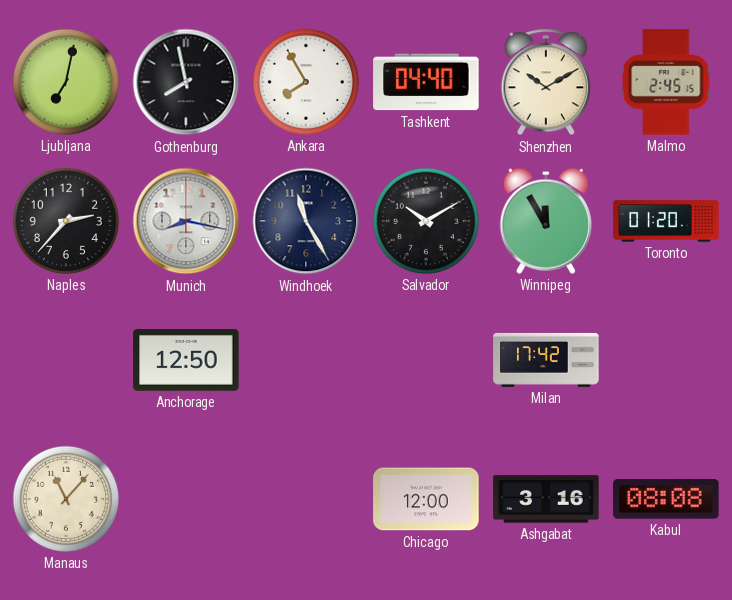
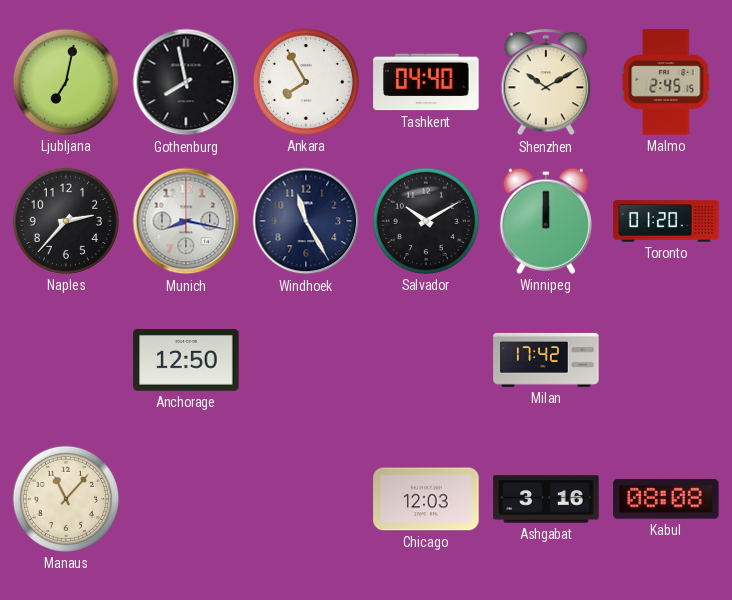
Winnipeg: 11:55 -> 12:00 (546, 221)
Chicago: 12:00 -> 12:03 (426, 499)
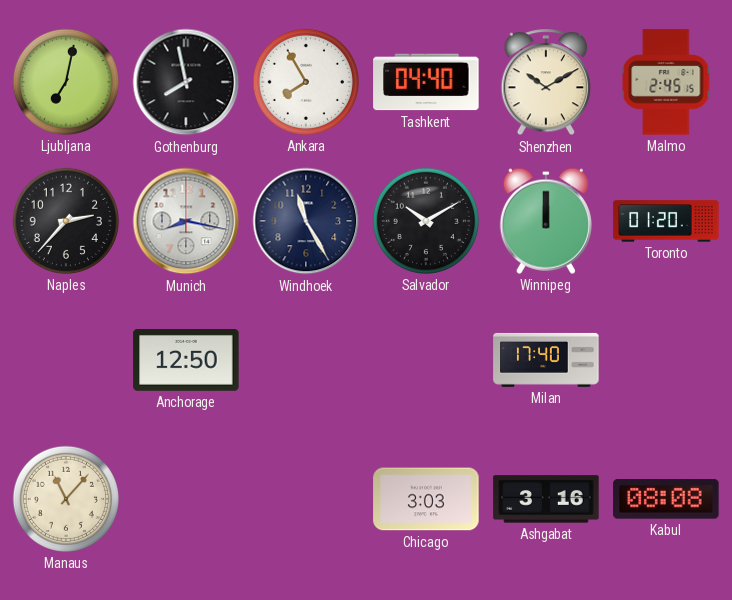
Milan: 17:42 -> 17:40 (546, 360)
Chicago: 12:03 -> 3:03 (426, 499)
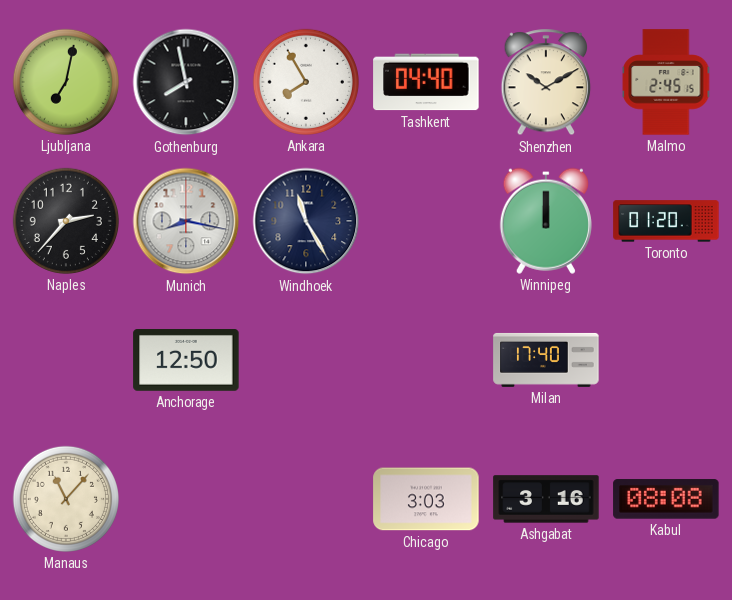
Salvador: 10:10 -> none (426, 221)
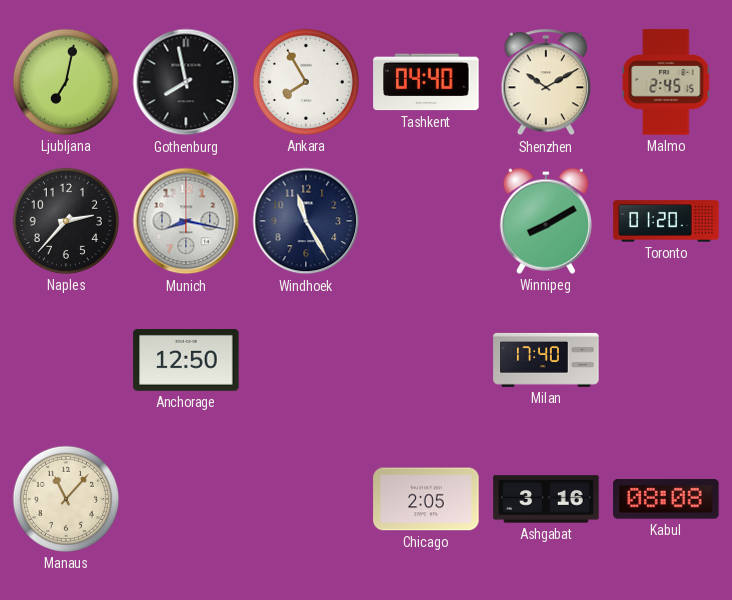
Winnipeg: 12:00 -> 8:10 (546, 221)
Chicago: 3:03 -> 2:05 (426, 499)
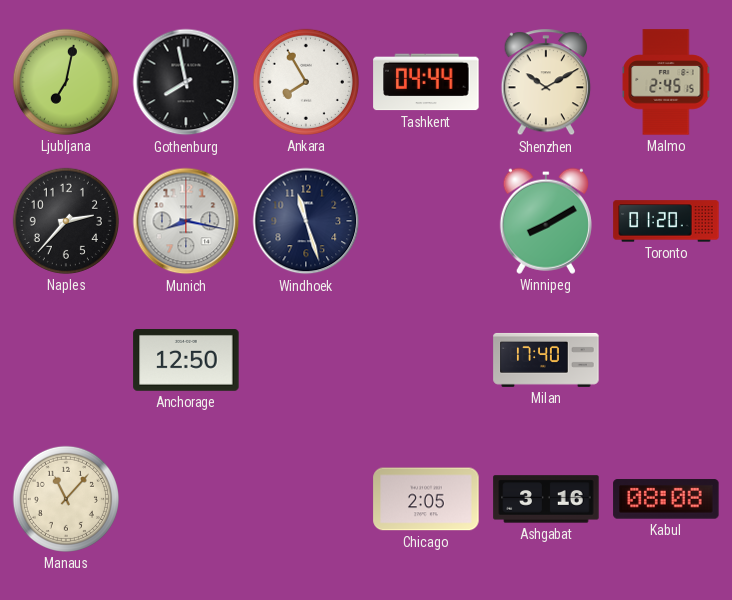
Tashkent: 04:40 -> 04:44 (426, 82)
Windhoek: 11:25 -> 11:27 (306, 221)
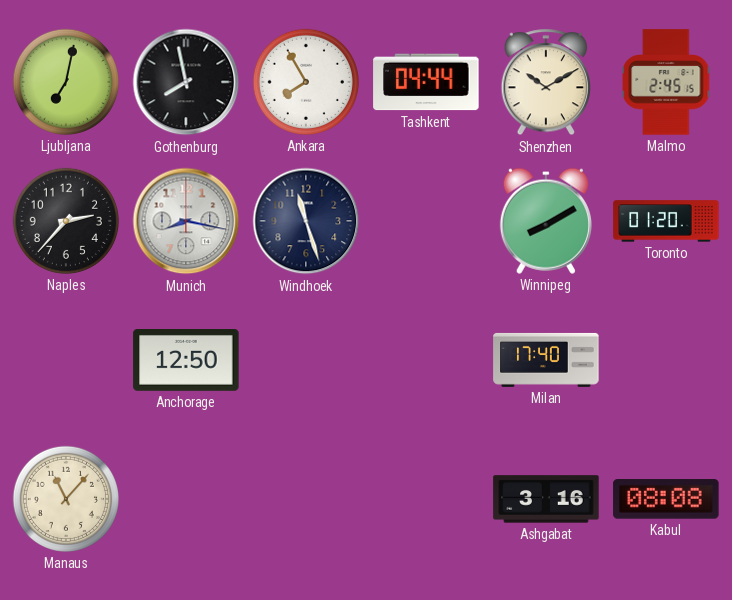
Chicago: 2:05 -> none (426, 499)
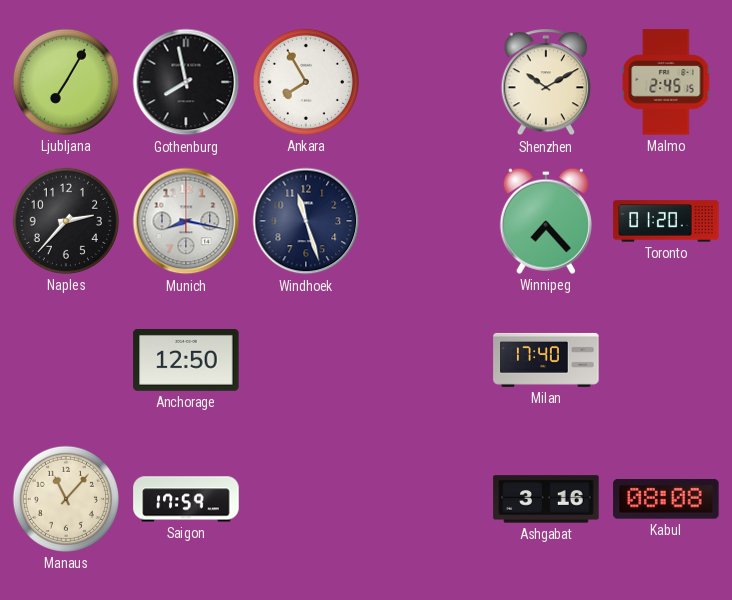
Ljubljana: 7:02 -> 7:05 (66, 82)
Tashkent: 04:44 -> none (426, 82)
Winnipeg: 8:10 -> 7:23 (546, 221)
Saigon: none -> 17:59 (186, 499)
